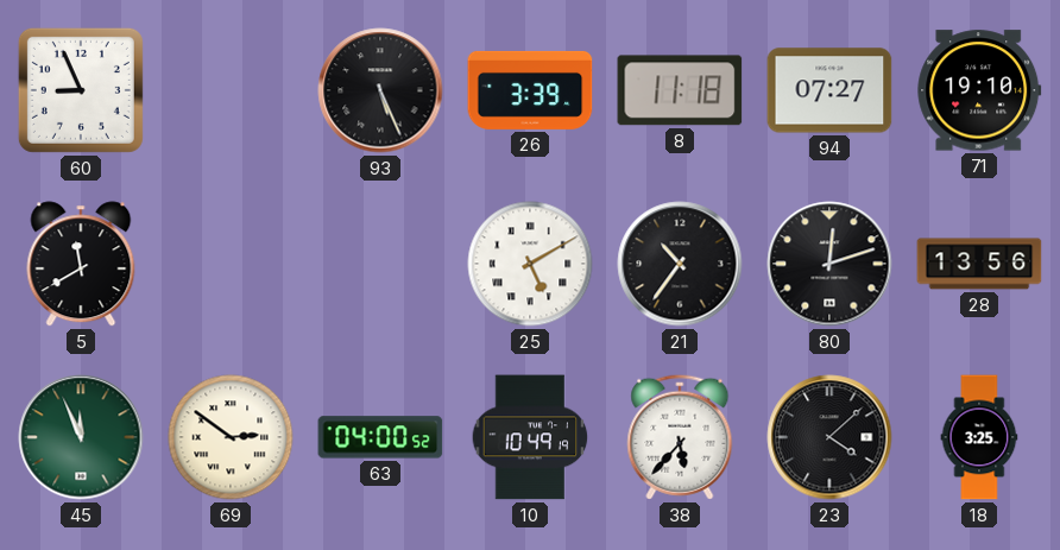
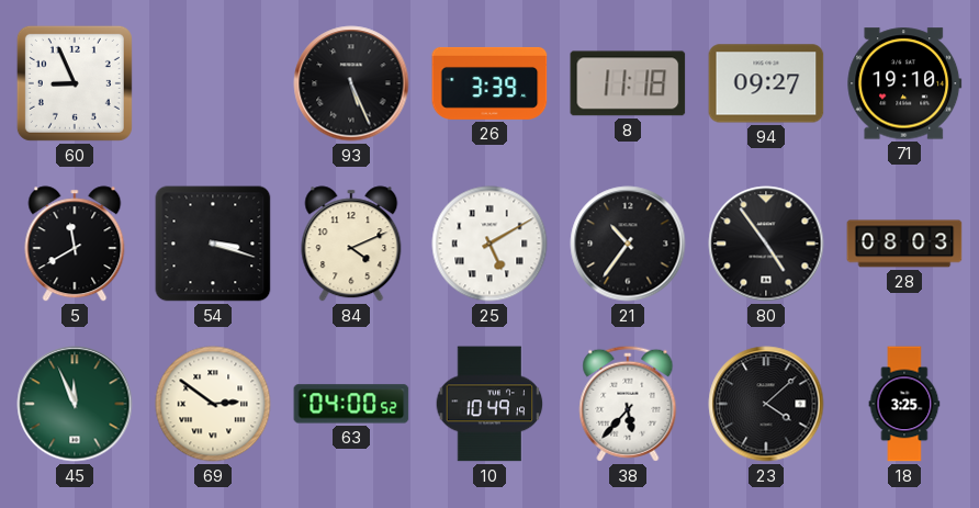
94: 07:27 -> 09:27 (766, 83)
54: none -> 3:18 (213, 244)
84: none -> 4:11 (351, 244)
80: 12:12 -> 4:54 (766, 244)
28: 13:56 -> 08:03 (904, 244)
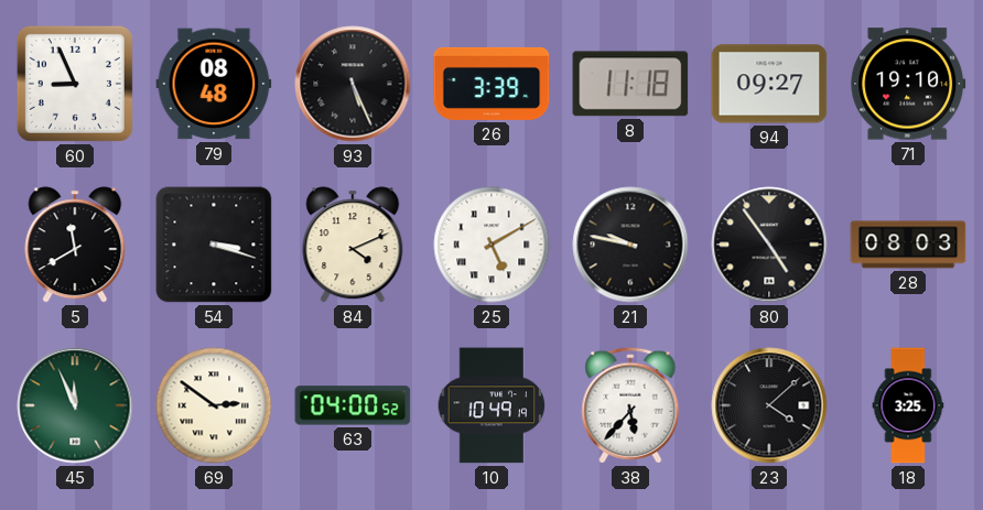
79: none -> 08:48 (214, 84)
21: 10:36 -> 9:47 (630, 245)
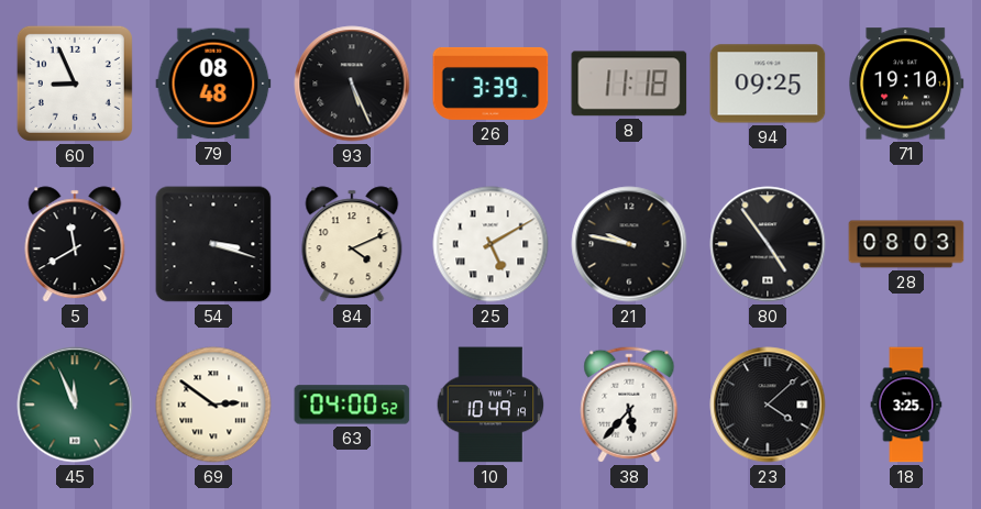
94: 09:27 -> 09:25 (768, 84)
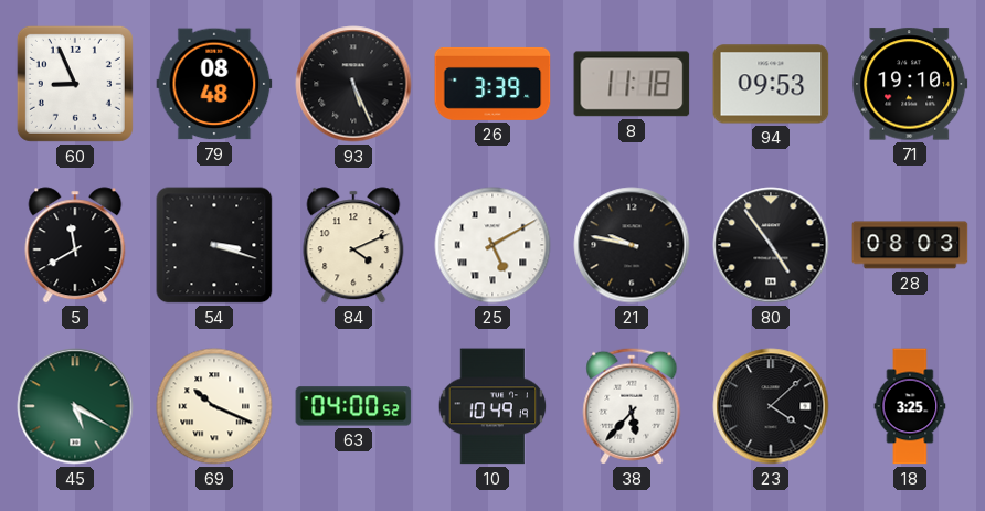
94: 09:25 -> 09:53 (771, 84)
45: 11:56 -> 5:20 (75, 406)
69: 2:51 -> 10:19 (214, 406)
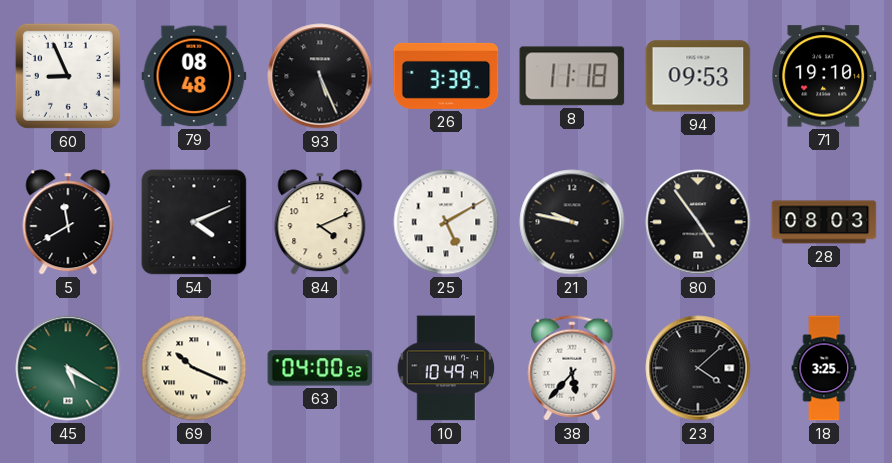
54: 3:18 -> 4:11 (194, 222)
